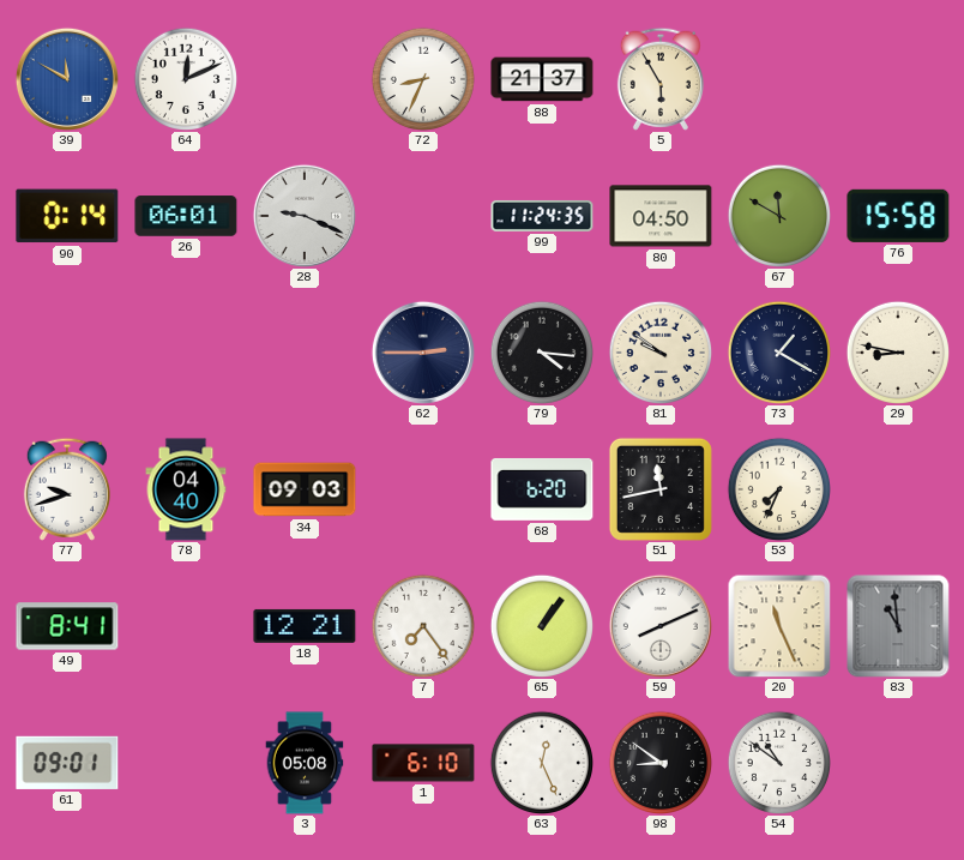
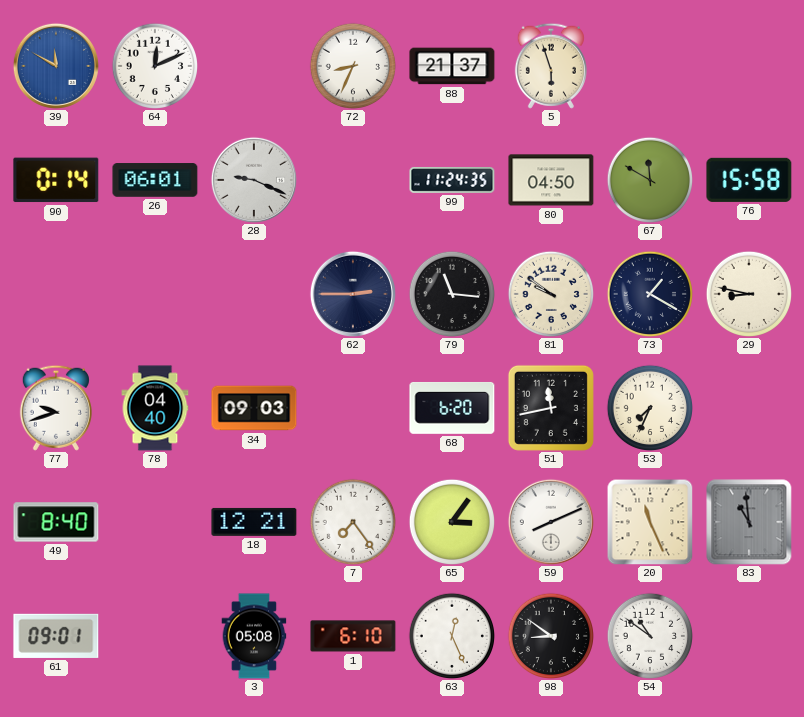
5: 5:55 -> 5:57 (551, 66)
79: 4:16 -> 11:16 (451, 293)
49: 8:41 -> 8:40 (56, 522)
65: 1:06 -> 3:06 (451, 521)
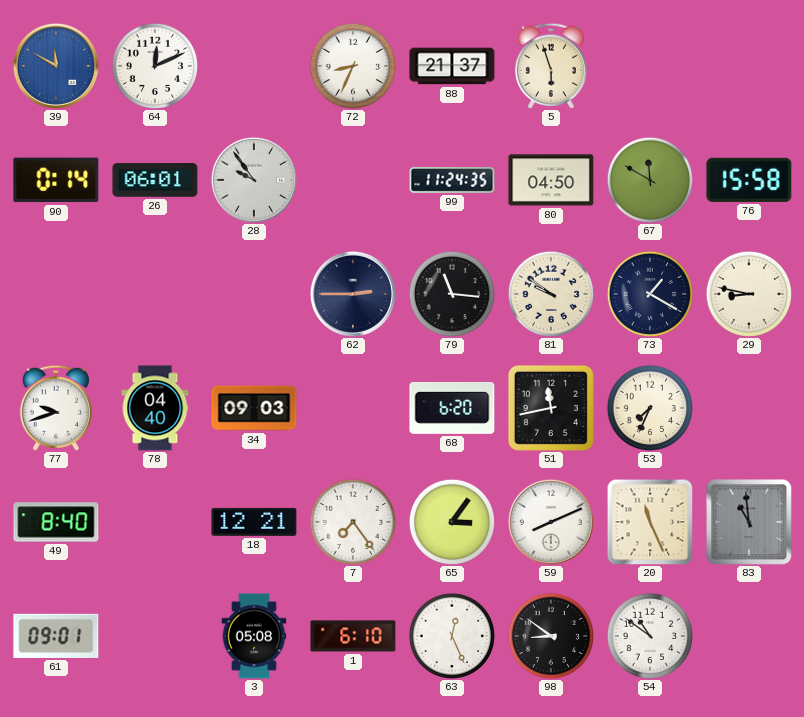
28: 9:19 -> 9:54 (254, 180)
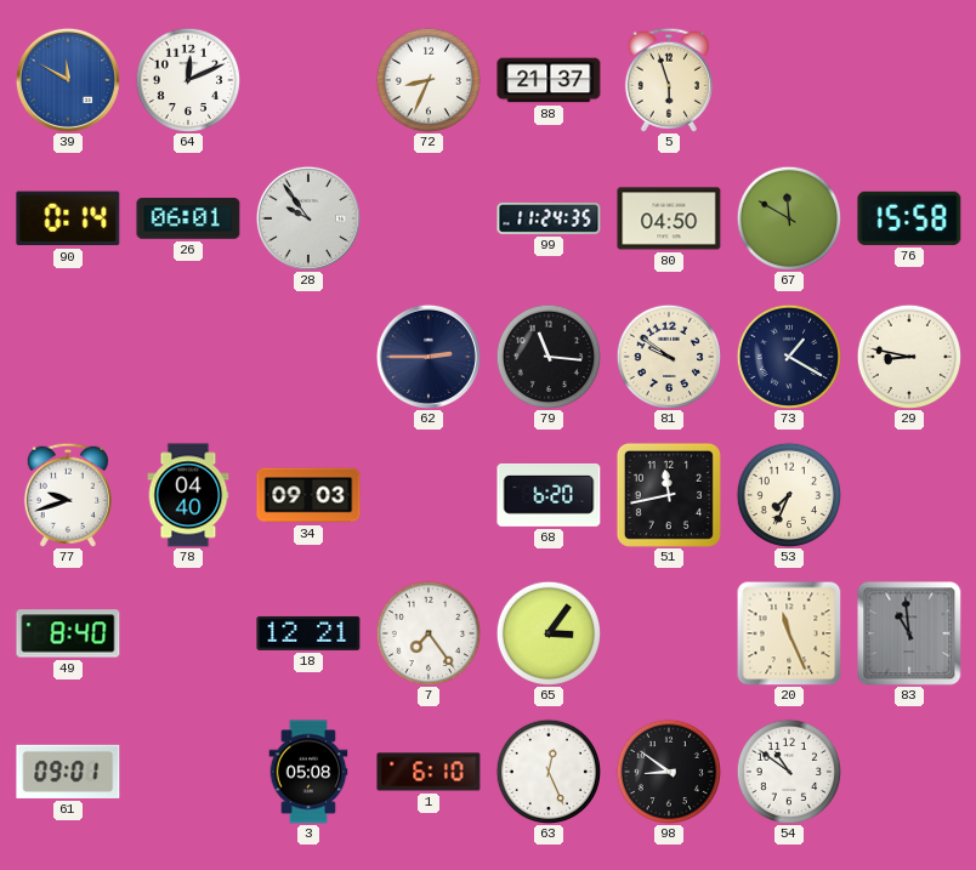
59: 8:11 -> none (551, 522)
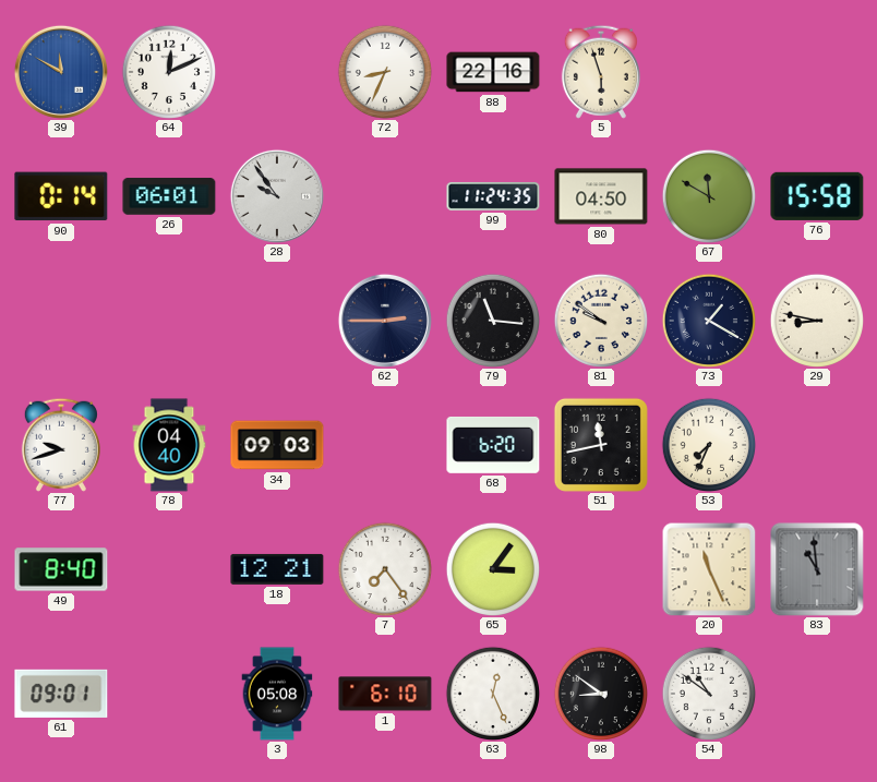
88: 21:37 -> 22:16 (493, 72)
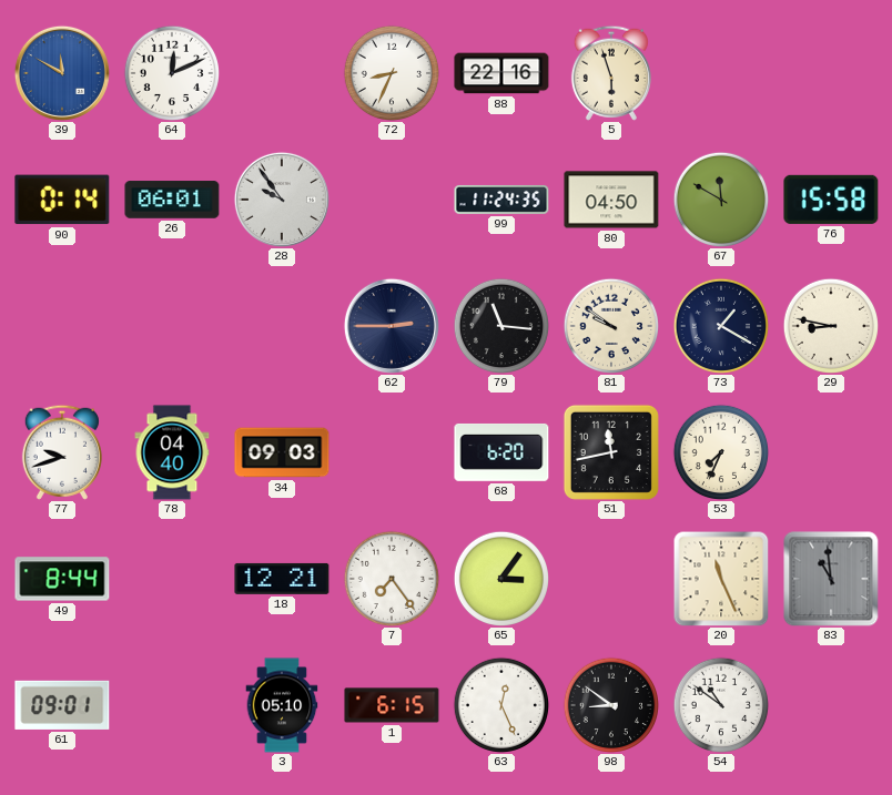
49: 8:40 -> 8:44 (62, 579)
3: 05:08 -> 05:10 (282, 705)
1: 6:10 -> 6:15 (392, 705)
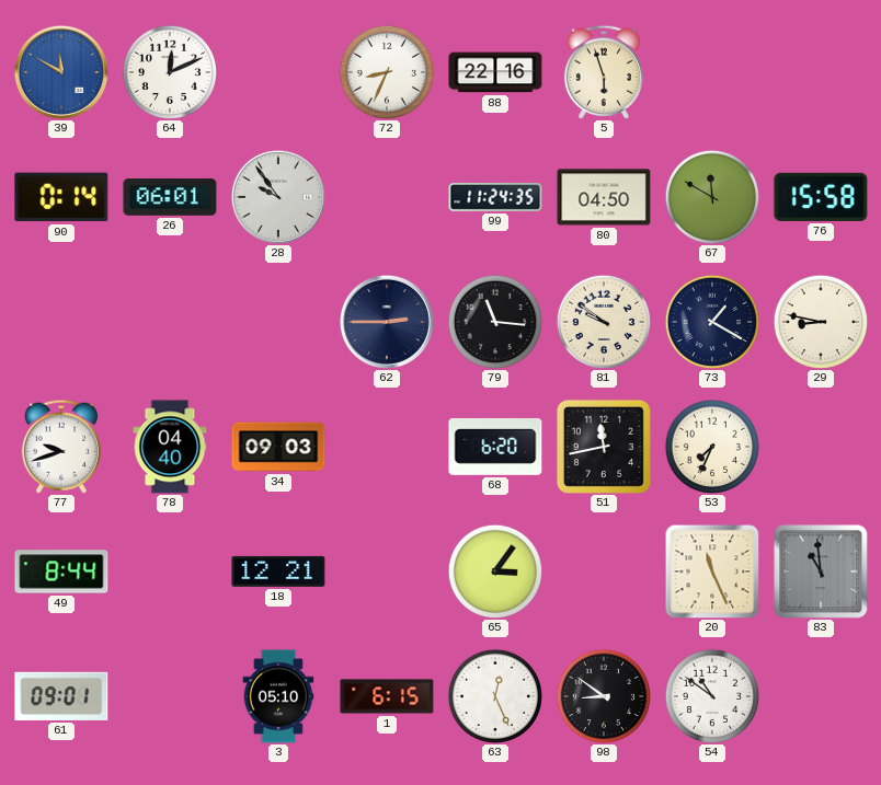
7: 7:24 -> none (391, 578)
